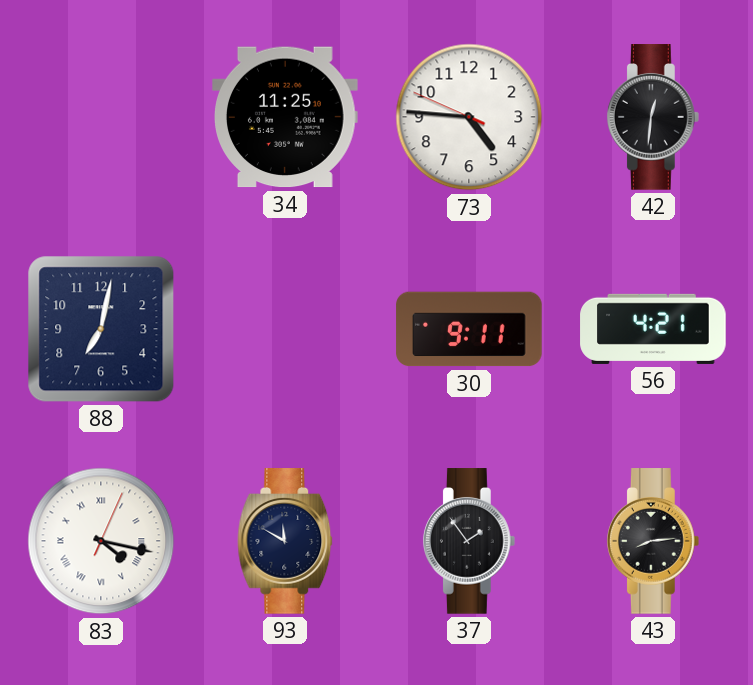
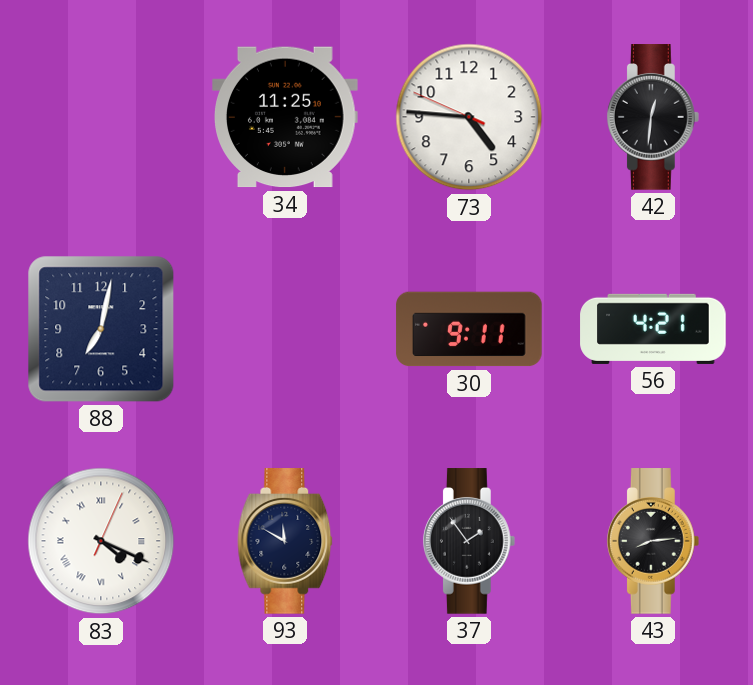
83: 4:17 -> 4:19 (101, 541)
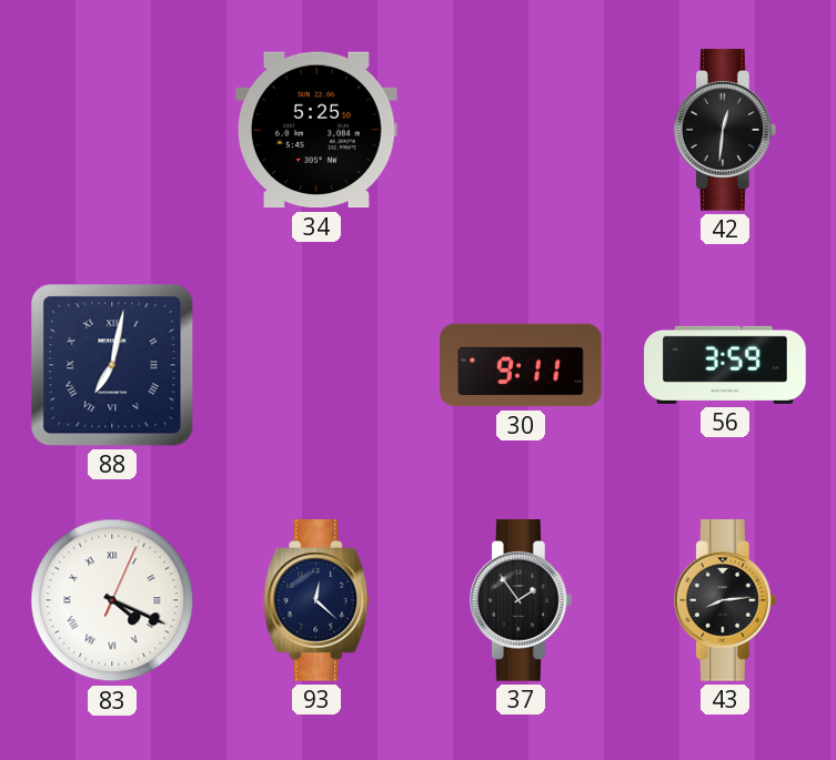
34: 11:25 -> 5:25 (318, 130)
73: 4:45 -> none (469, 117)
88 numerals: Arabic -> Roman (112, 365)
56: 4:21 -> 3:59 (725, 365)
93: 11:50 -> 12:22 (316, 600)
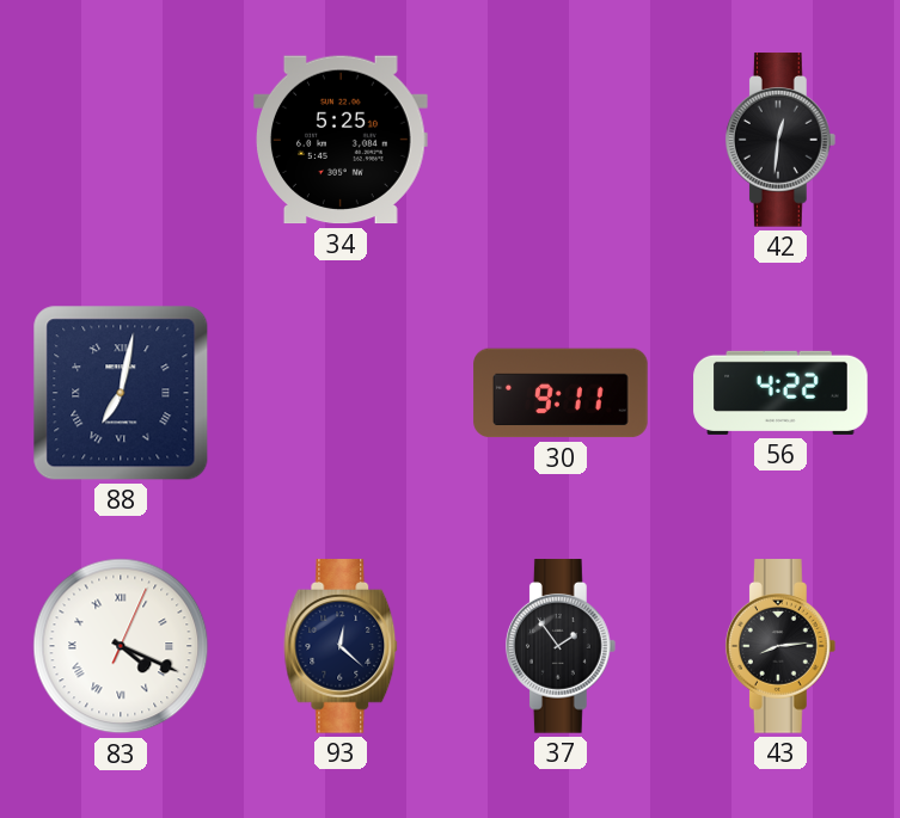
56: 3:59 -> 4:22 (780, 393)
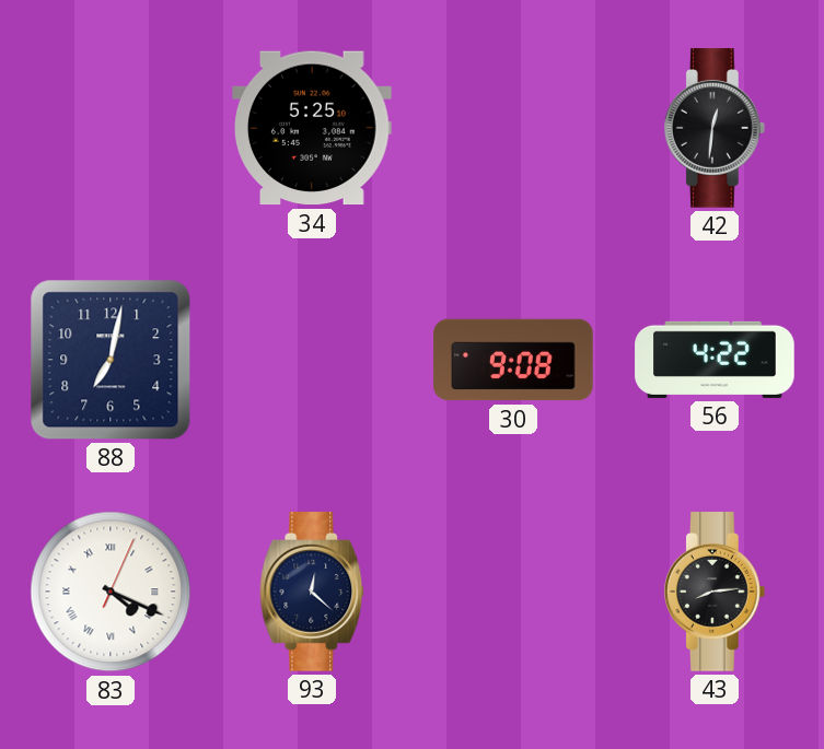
88 numerals: Roman -> Arabic (111, 360)
30: 9:11 -> 9:08 (513, 360)
37: 1:54 -> none (561, 646)
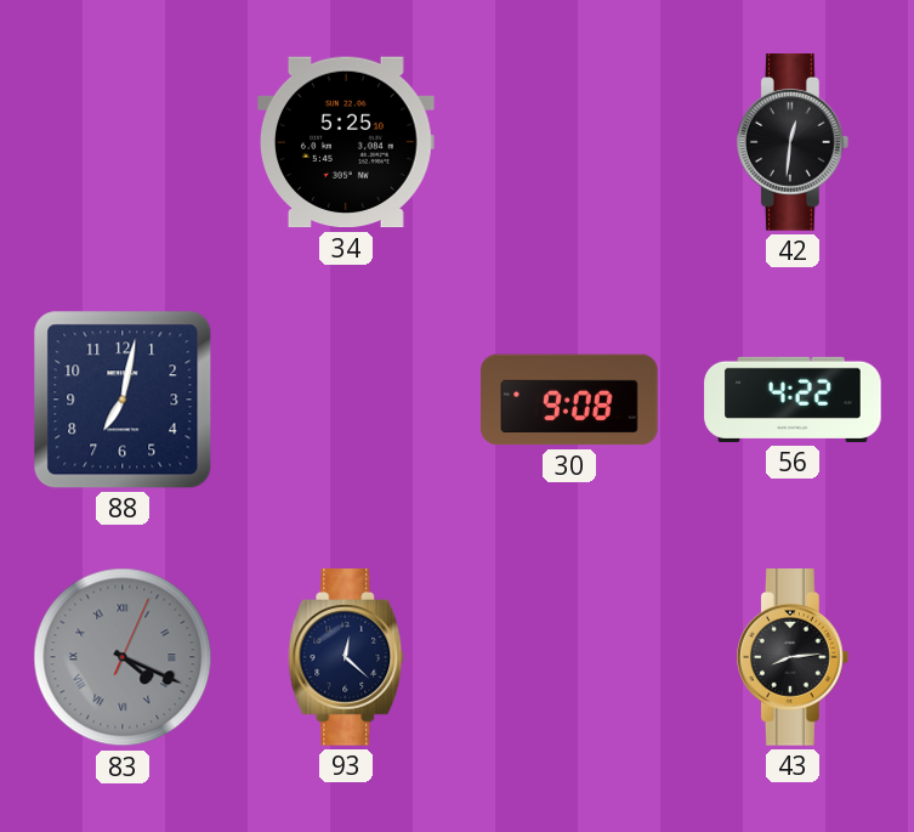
83 dial: white -> grey (123, 657)
